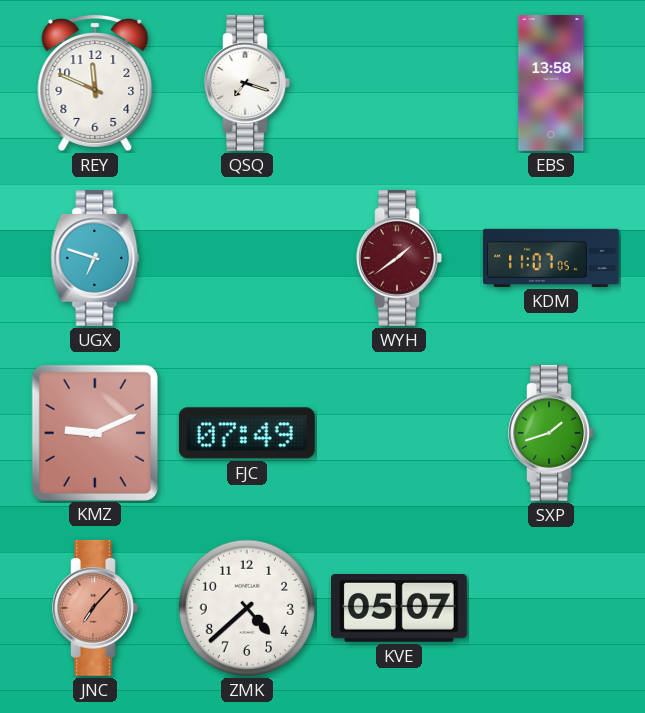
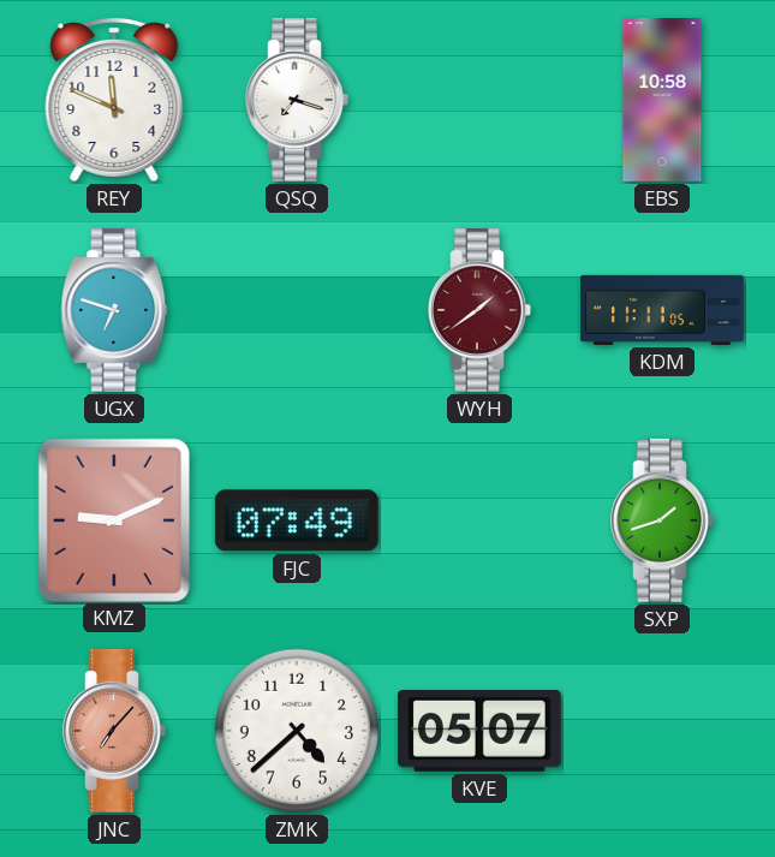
EBS: 13:58 -> 10:58 (662, 101)
KDM: 11:07 -> 11:11 (663, 310)
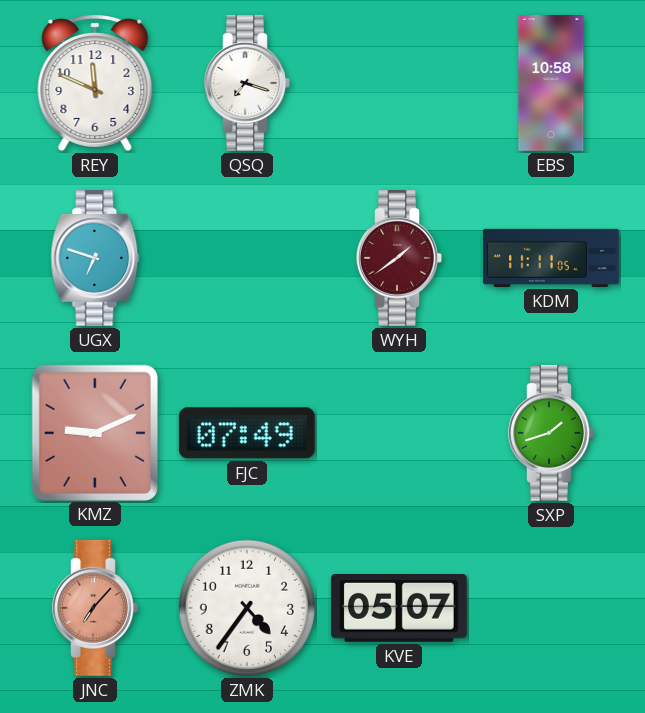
ZMK: 4:38 -> 4:36 (247, 608)
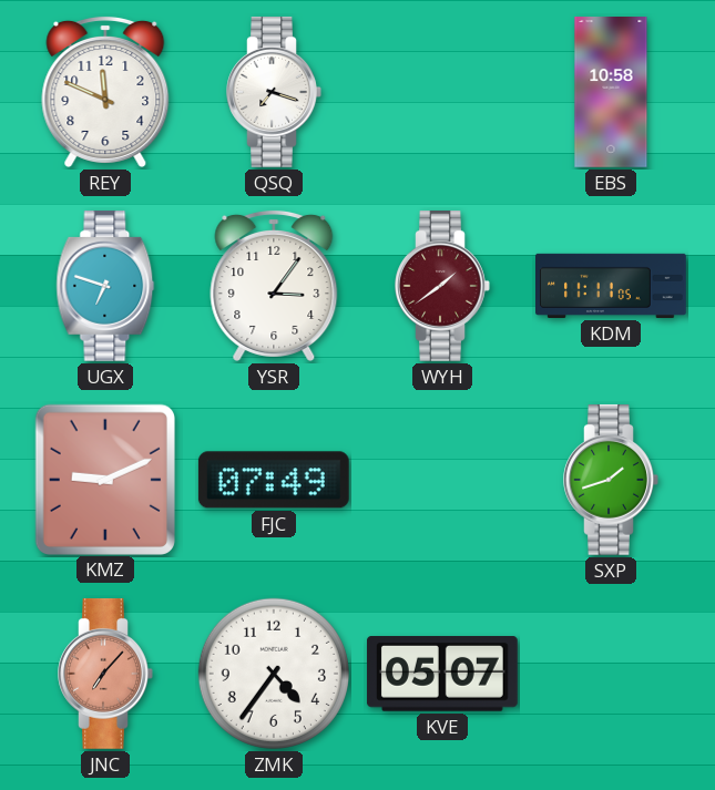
YSR: none -> 3:06 (274, 285)
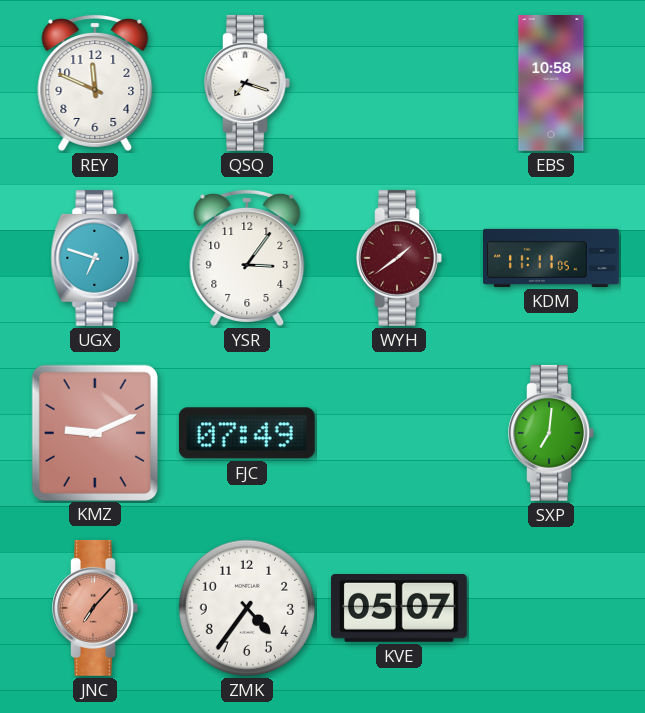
SXP: 1:42 -> 7:01 (551, 433)
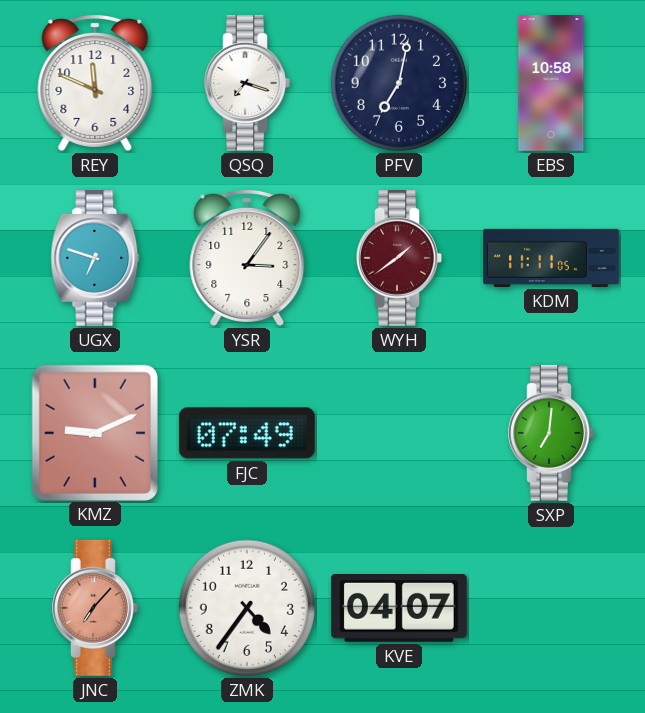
PFV: none -> 7:02 (399, 83)
KVE: 05:07 -> 04:07 (399, 609)
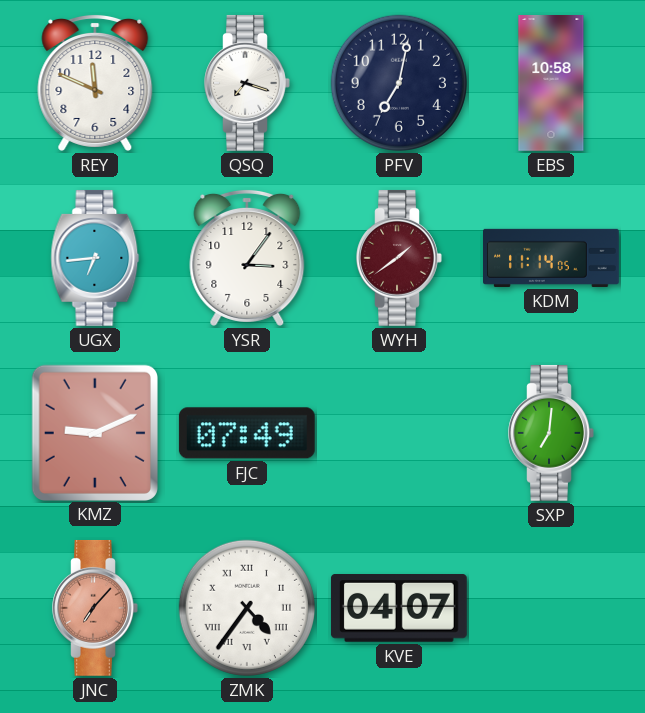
UGX: 6:48 -> 6:44 (95, 258)
KDM: 11:11 -> 11:14 (552, 258)
ZMK numerals: Arabic -> Roman (247, 608)
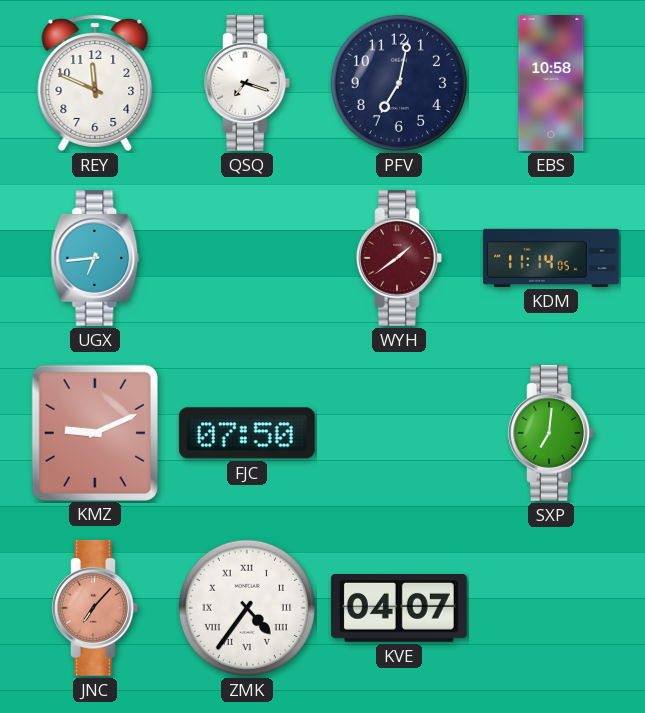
YSR: 3:06 -> none (247, 257)
FJC: 07:49 -> 07:50 (247, 433)
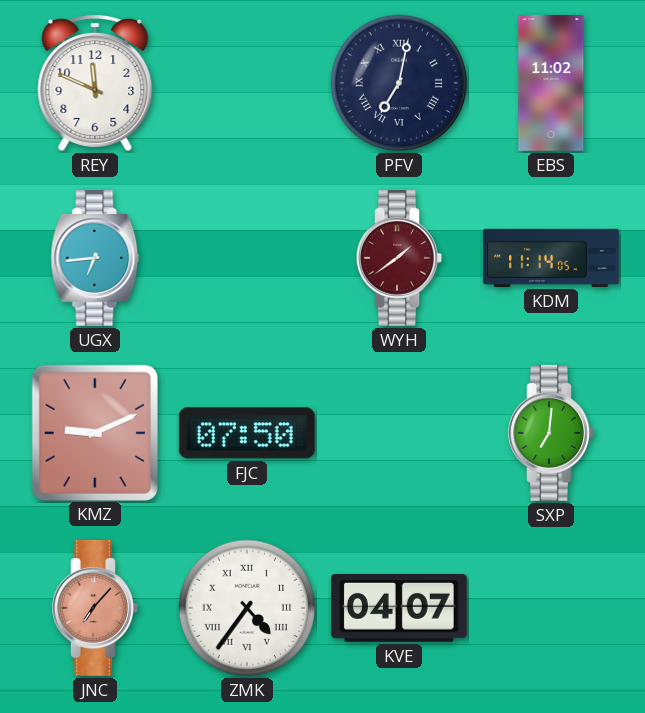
QSQ: 7:18 -> none (247, 83)
PFV numerals: Arabic -> Roman (399, 83)
EBS: 10:58 -> 11:02 (551, 84)
